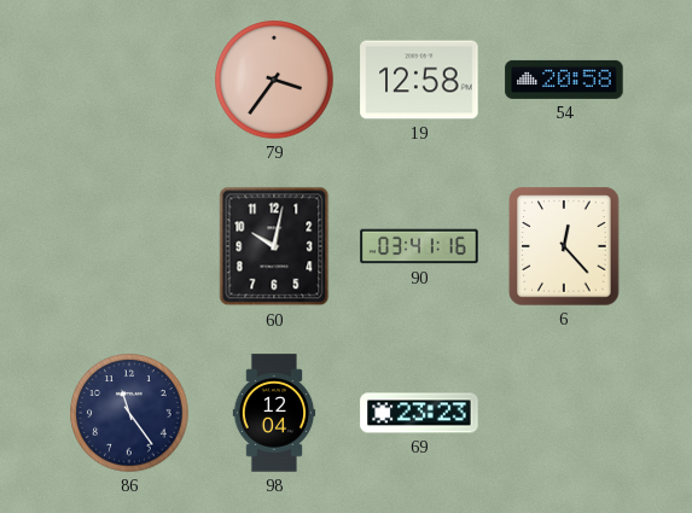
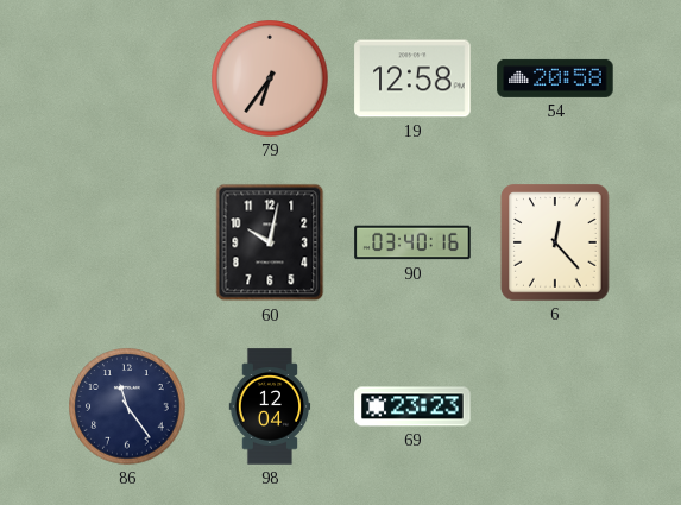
79: 3:36 -> 6:36 (270, 78)
90: 03:41 -> 03:40 (412, 242)
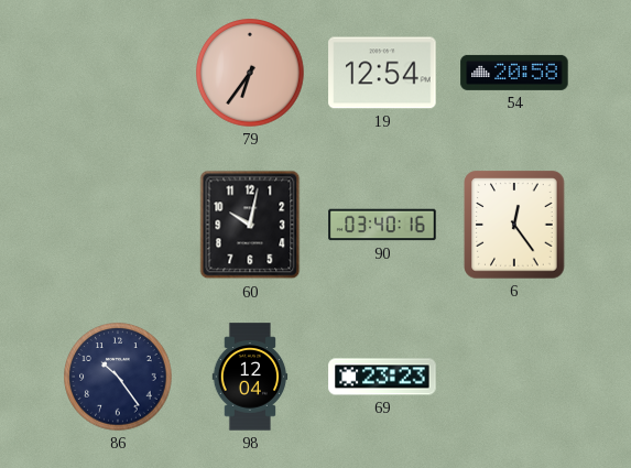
19: 12:58 -> 12:54 (382, 73)
6: 12:23 -> 12:24 (514, 225)
86: 11:24 -> 10:24 (118, 377)
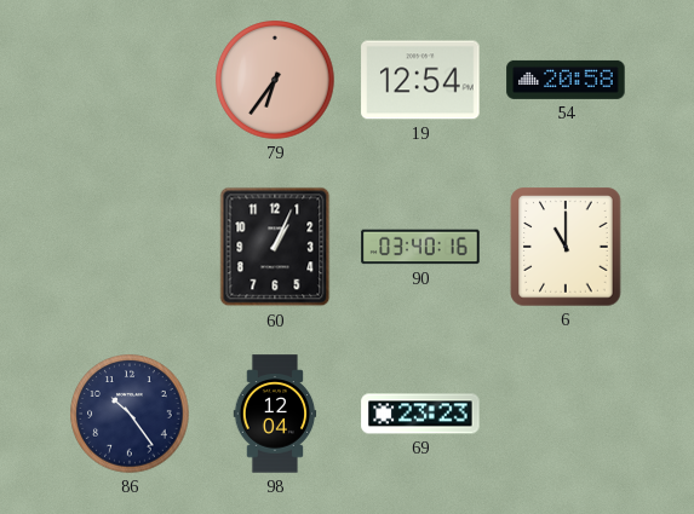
60: 10:02 -> 1:04 (275, 247)
6: 12:24 -> 11:00 (566, 247)
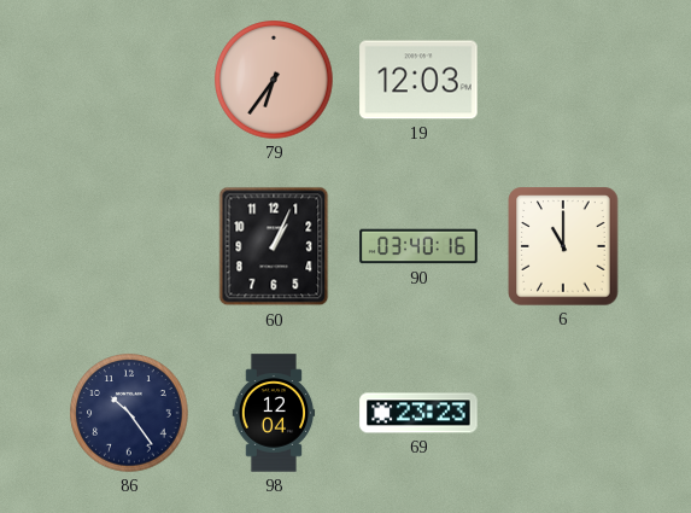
19: 12:54 -> 12:03 (418, 80)
54: 20:58 -> none (566, 80)
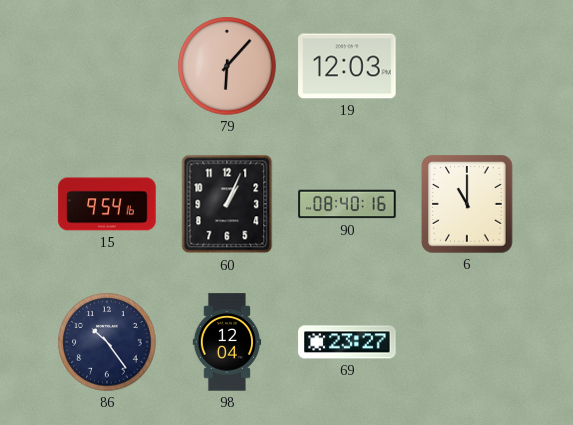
79: 6:36 -> 6:07 (227, 66)
15: none -> 9:54 (107, 204)
90: 03:40 -> 08:40 (347, 204)
69: 23:23 -> 23:27 (347, 342)
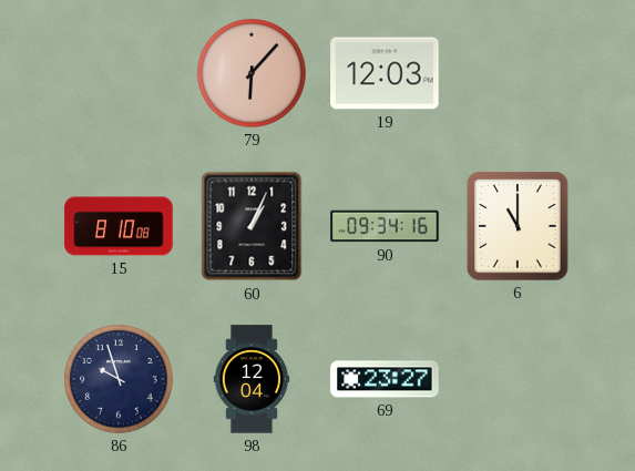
15: 9:54 -> 8:10 (119, 226)
90: 08:40 -> 09:34 (385, 226)
86: 10:24 -> 9:57 (119, 379)
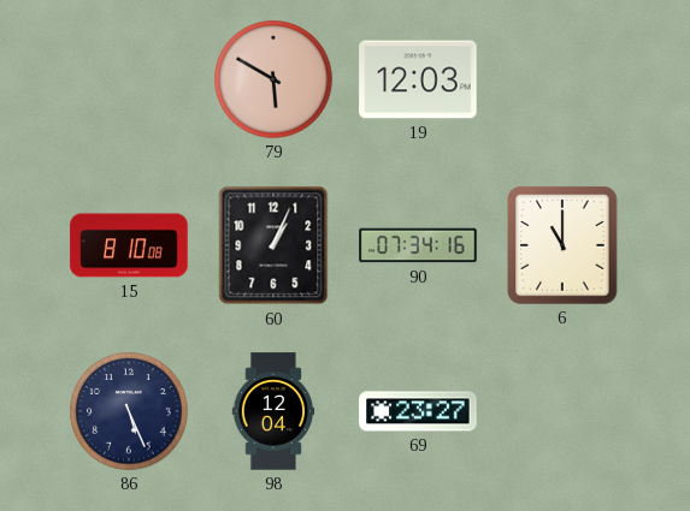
79: 6:07 -> 5:50 (273, 79)
90: 09:34 -> 07:34 (418, 245)
86: 9:57 -> 5:26 (129, 411)
